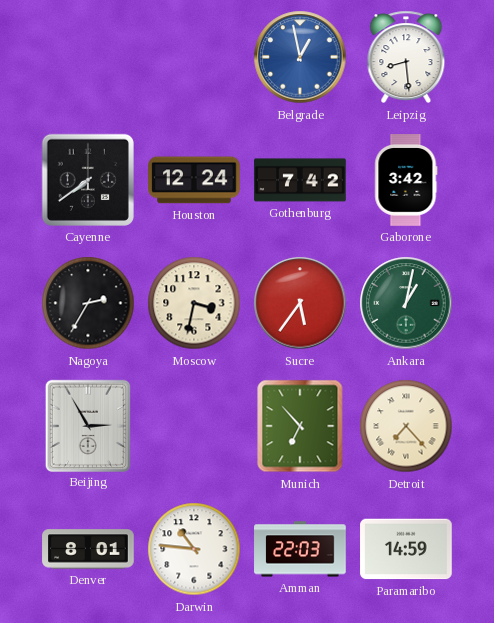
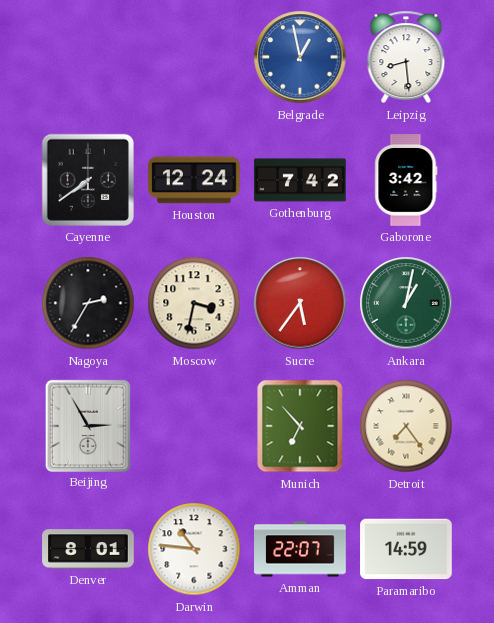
Detroit: 7:23 -> 7:24 (406, 426)
Amman: 22:03 -> 22:07 (300, 549)
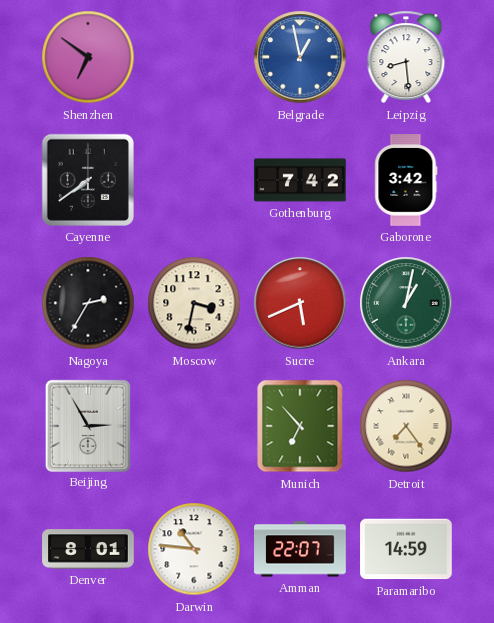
Shenzhen: none -> 6:51 (88, 57)
Houston: 12:24 -> none (194, 180)
Sucre: 5:36 -> 5:41 (300, 303)
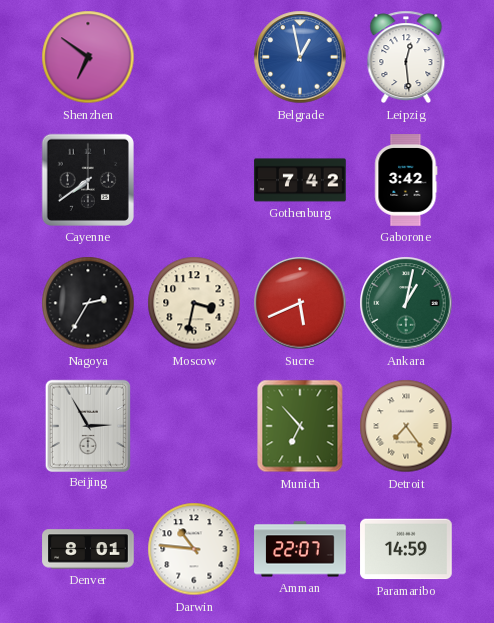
Leipzig: 8:29 -> 12:29 (406, 57)
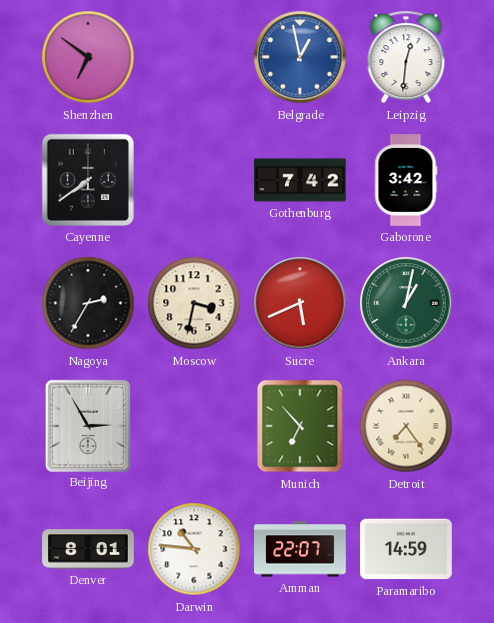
Leipzig: 12:29 -> 12:31 (406, 57)
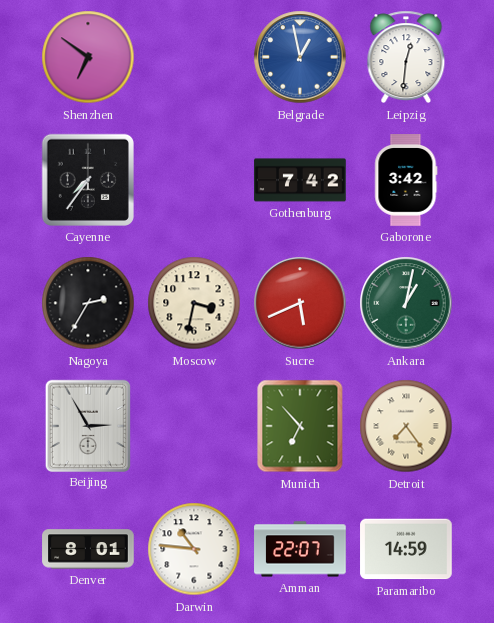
Cayenne: 7:39 -> 7:36 (88, 180)
